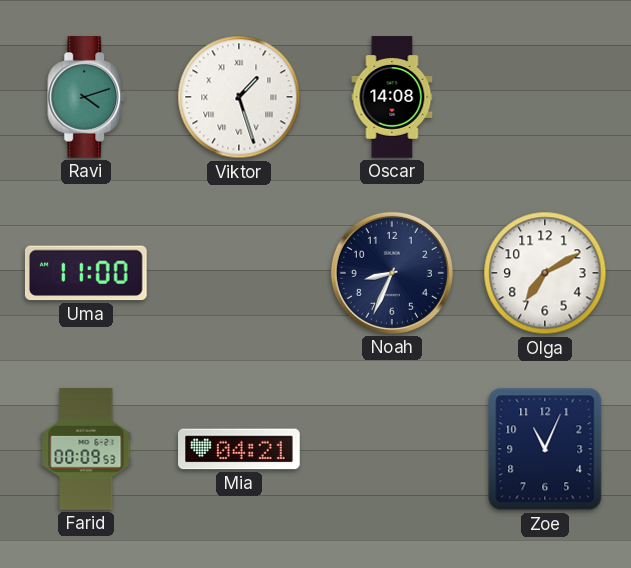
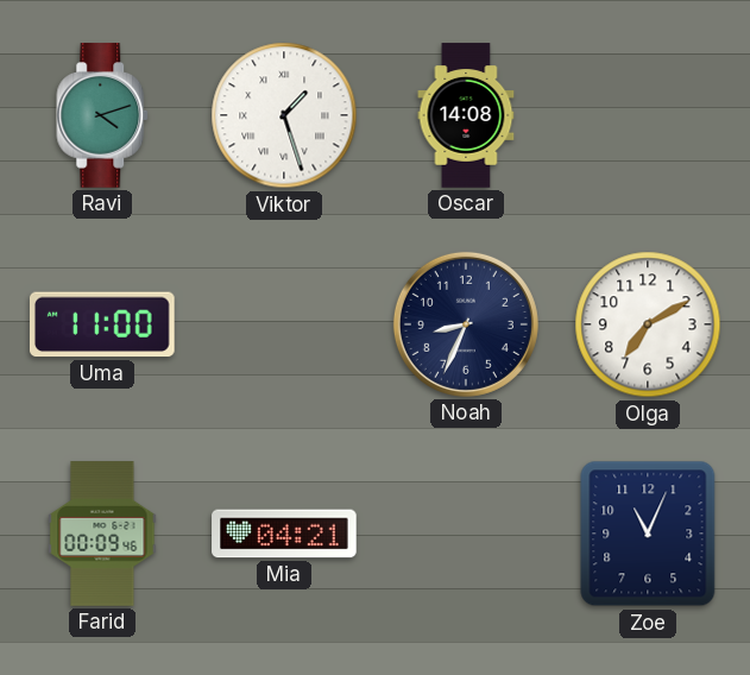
Farid: 00:09:53 -> 00:09:46 (102, 534)
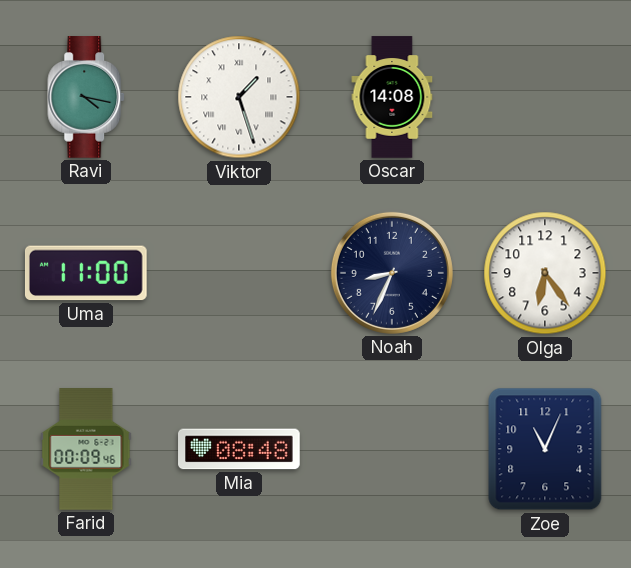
Ravi: 4:12 -> 4:17 (87, 97)
Olga: 7:10 -> 6:24 (545, 273)
Mia: 04:21 -> 08:48 (239, 449)
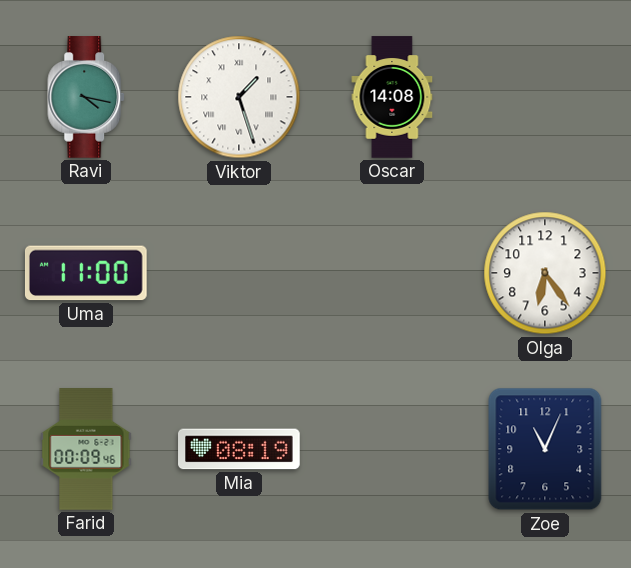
Noah: 8:34 -> none (392, 273)
Mia: 08:48 -> 08:19 (239, 449)
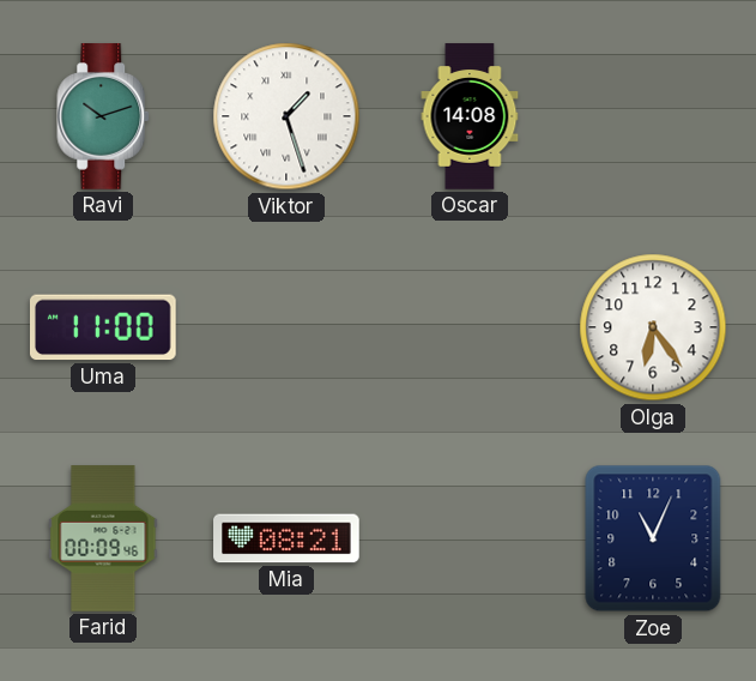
Ravi: 4:17 -> 10:12 (104, 116)
Mia: 08:19 -> 08:21 (286, 538)
